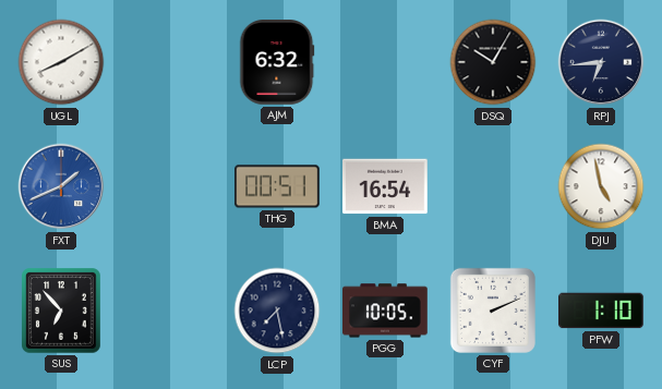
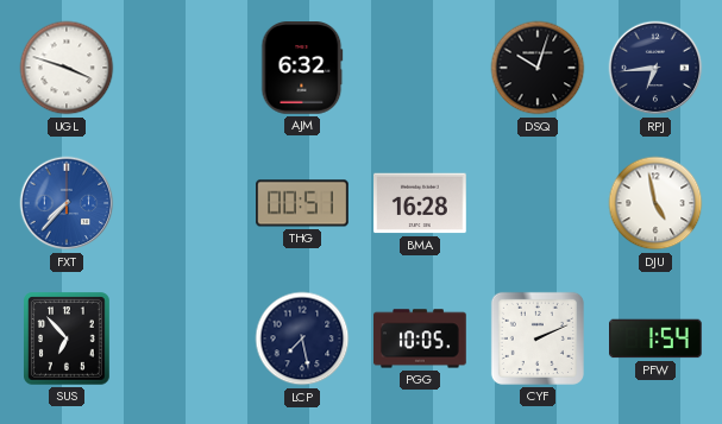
UGL: 8:10 -> 3:48 (67, 68)
DSQ: 10:05 -> 10:03 (538, 68)
FXT: 1:41 -> 7:37 (67, 203)
BMA: 16:54 -> 16:28 (421, 203)
PFW: 1:10 -> 1:54 (655, 338)
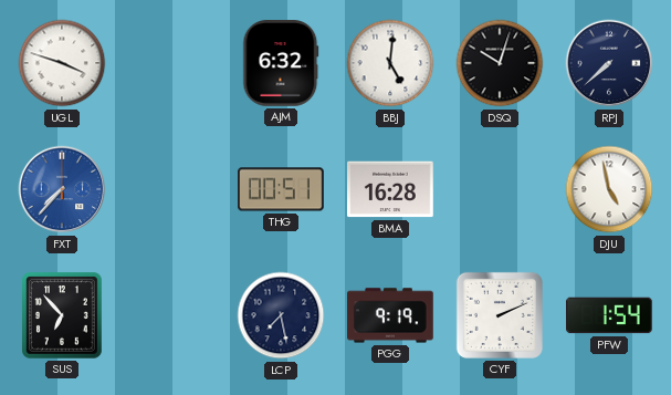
BBJ: none -> 5:01 (390, 63)
RPJ: 6:44 -> 7:38 (609, 63)
PGG: 10:05 -> 9:19 (391, 315)
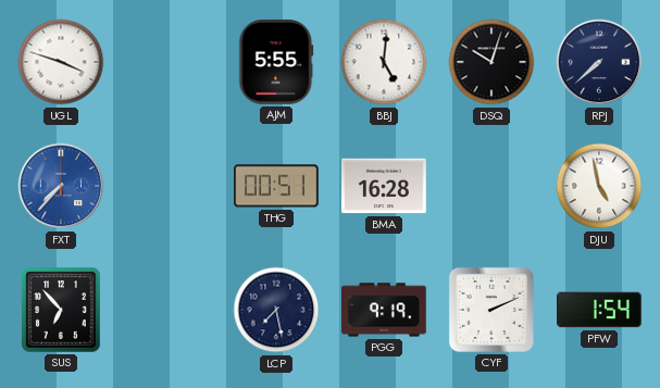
AJM: 6:32 -> 5:55 (276, 63)
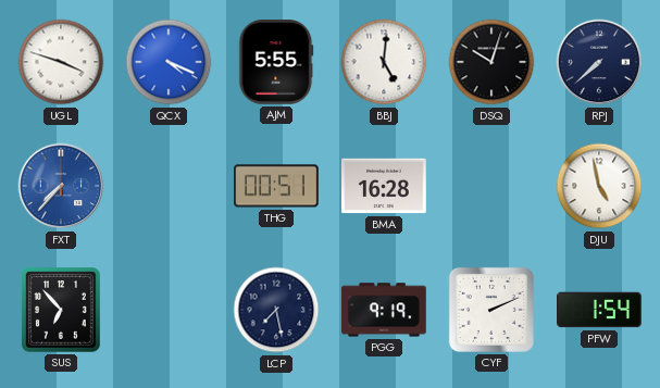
QCX: none -> 4:19 (169, 62)
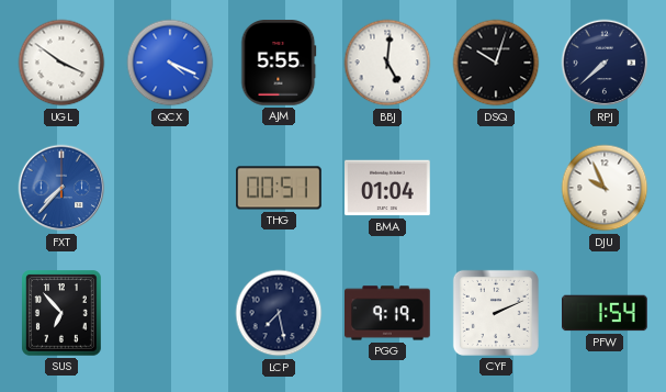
UGL: 3:48 -> 3:51 (61, 63)
BMA: 16:28 -> 01:04 (388, 188)
DJU: 4:58 -> 9:56 (605, 188)
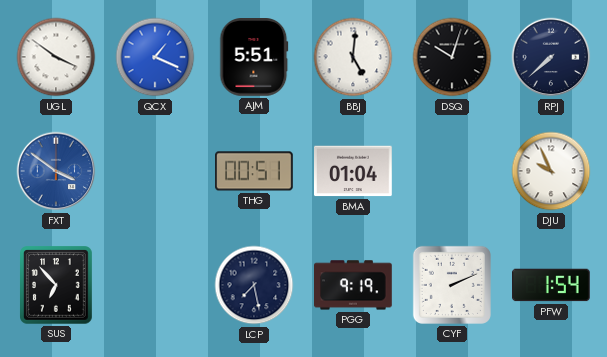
QCX: 4:19 -> 1:19 (155, 57)
AJM: 5:55 -> 5:51 (254, 58)
FXT: 7:37 -> 3:51 (56, 171)
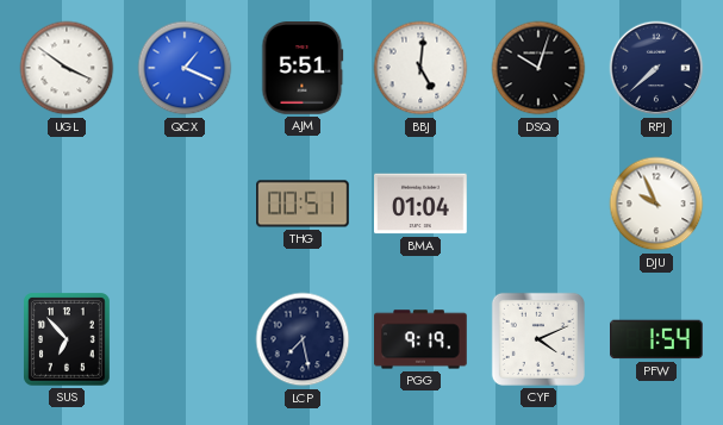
FXT: 3:51 -> none (56, 171)
CYF: 2:11 -> 4:11 (538, 339)
